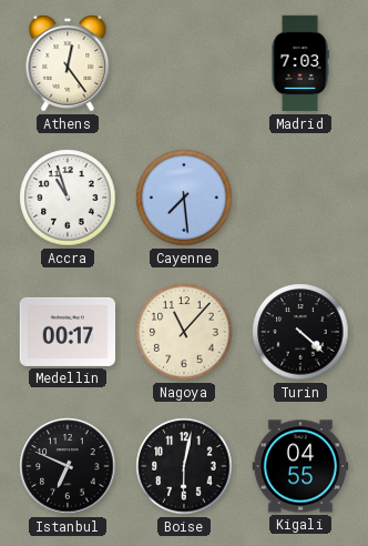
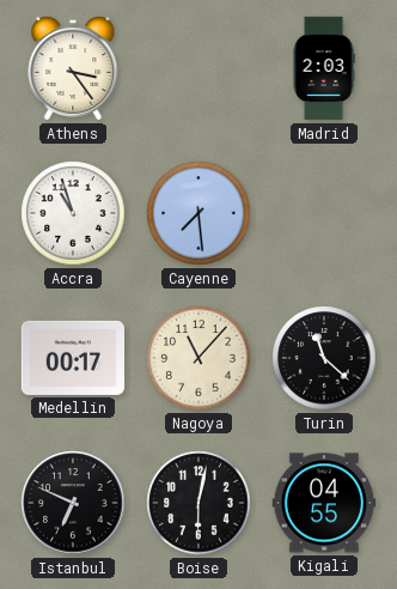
Athens: 12:24 -> 3:24 (73, 69)
Madrid: 7:03 -> 2:03 (324, 68)
Turin: 4:22 -> 11:22 (324, 358)
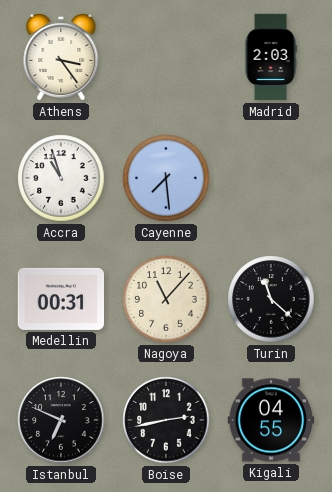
Medellin: 00:17 -> 00:31 (61, 299)
Boise: 6:02 -> 2:43 (166, 420)
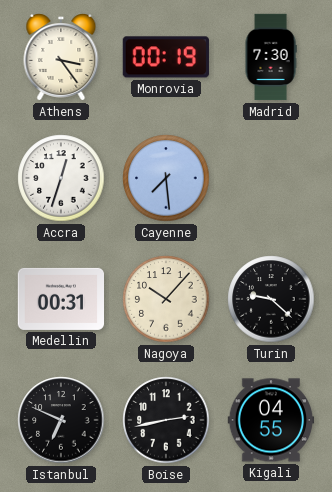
Monrovia: none -> 00:19 (166, 57)
Madrid: 2:03 -> 7:30 (271, 57)
Accra: 10:57 -> 12:33 (61, 178)
Nagoya: 11:07 -> 10:07 (166, 299)
Turin: 11:22 -> 9:22 (271, 299)
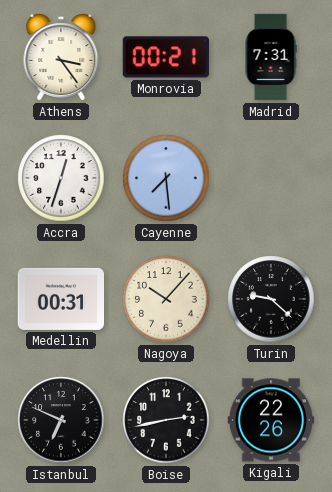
Monrovia: 00:19 -> 00:21 (166, 57)
Madrid: 7:30 -> 7:31 (271, 57)
Kigali: 04:55 -> 22:26 (271, 420)
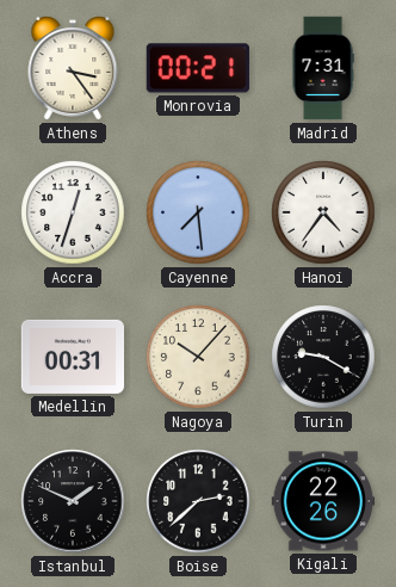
Hanoi: none -> 4:36 (323, 212)
Turin: 9:22 -> 9:20 (323, 357)
Istanbul: 6:49 -> 1:49 (73, 501)
Boise: 2:43 -> 2:38 (198, 501)
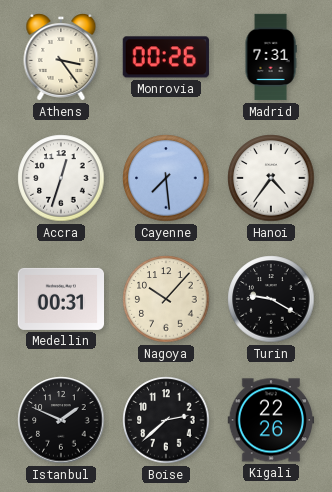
Monrovia: 00:21 -> 00:26 (166, 57)
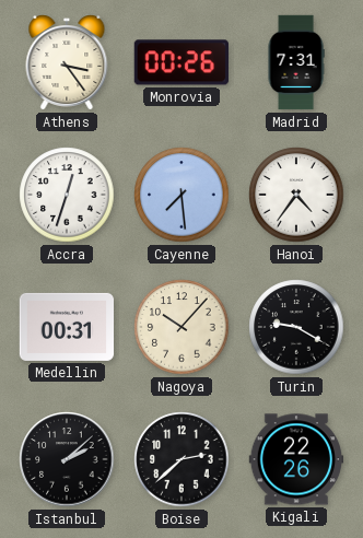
Istanbul: 1:49 -> 2:08 (67, 459)
